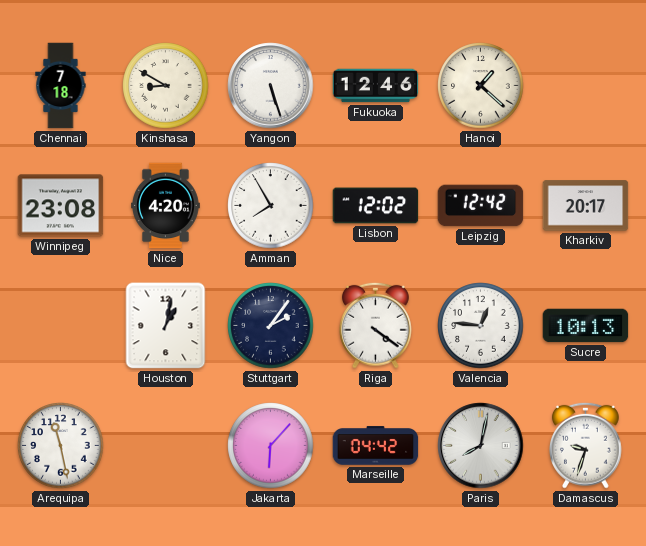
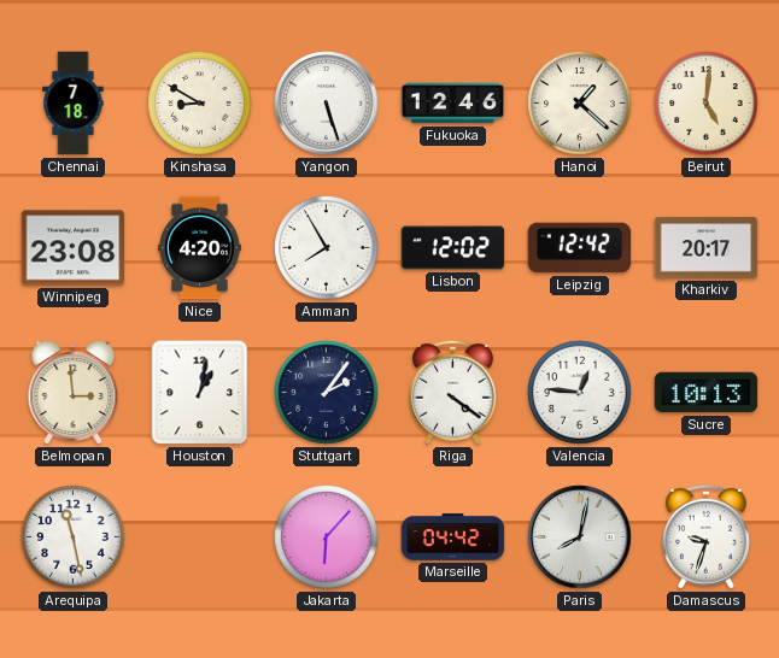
Beirut: none -> 5:01 (707, 104)
Belmopan: none -> 2:59 (74, 393)
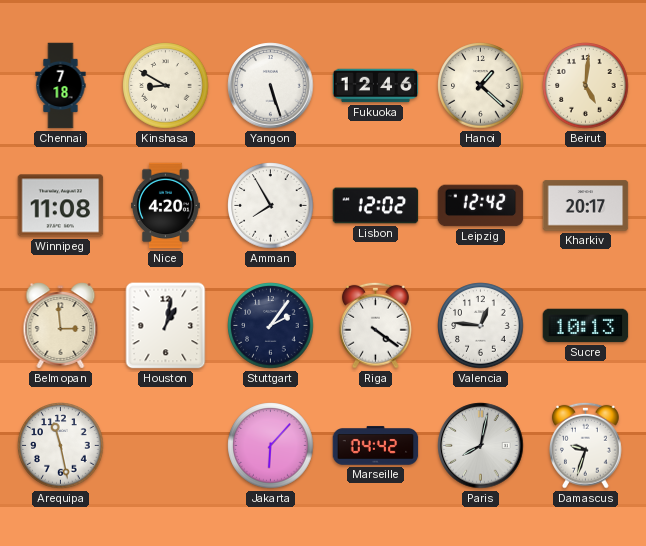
Winnipeg: 23:08 -> 11:08 (61, 206)
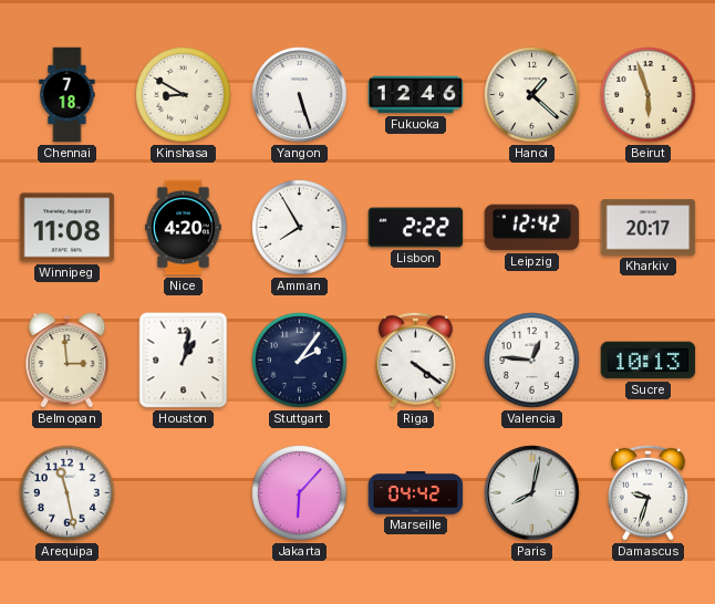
Beirut: 5:01 -> 5:57 (649, 95)
Lisbon: 12:02 -> 2:22 (416, 228)
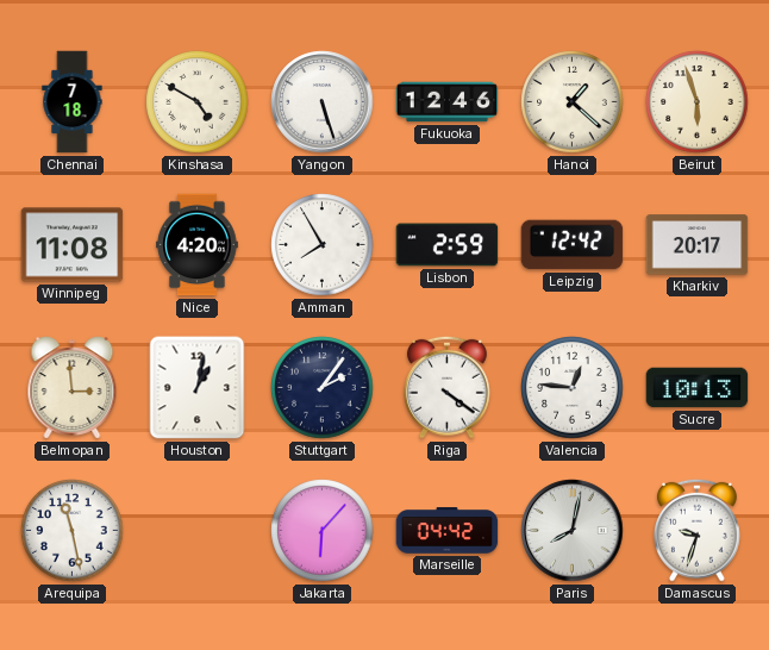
Kinshasa: 8:50 -> 4:50 (198, 102)
Lisbon: 2:22 -> 2:59 (448, 245)
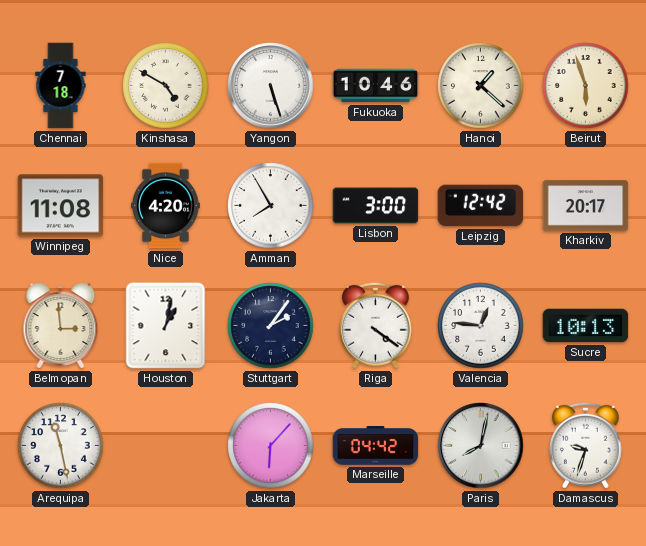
Fukuoka: 12:46 -> 10:46 (376, 86)
Lisbon: 2:59 -> 3:00 (376, 206)
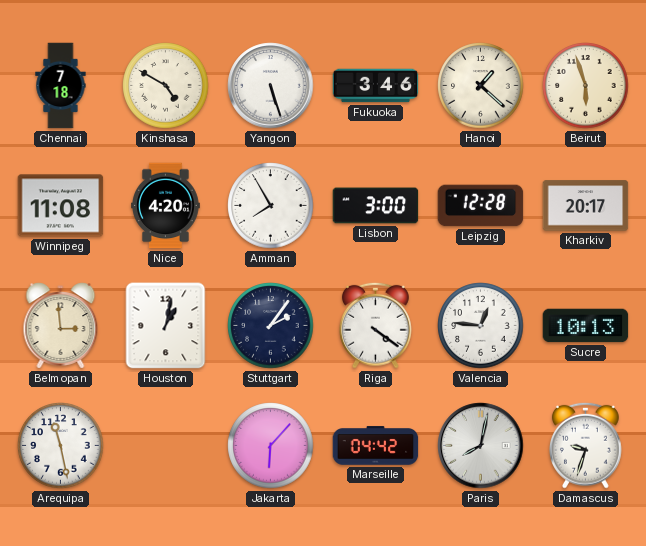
Fukuoka: 10:46 -> 3:46 (376, 86)
Leipzig: 12:42 -> 12:28 (481, 206)
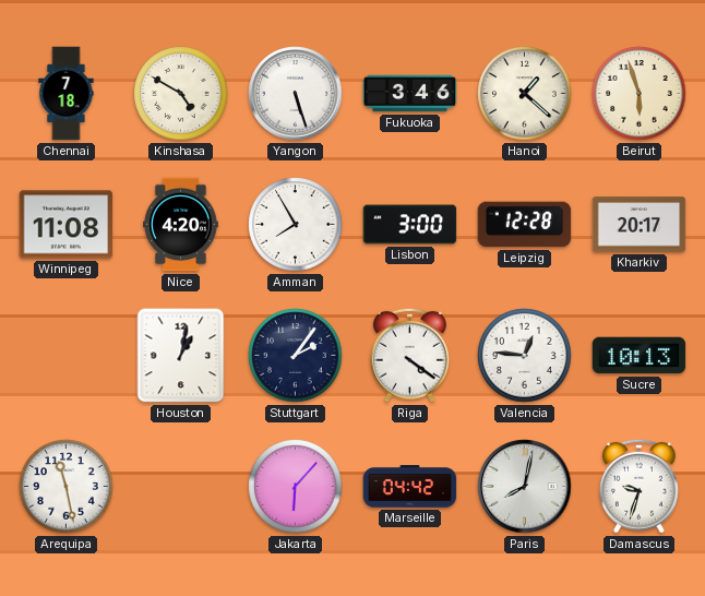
Belmopan: 2:59 -> none (61, 326)
